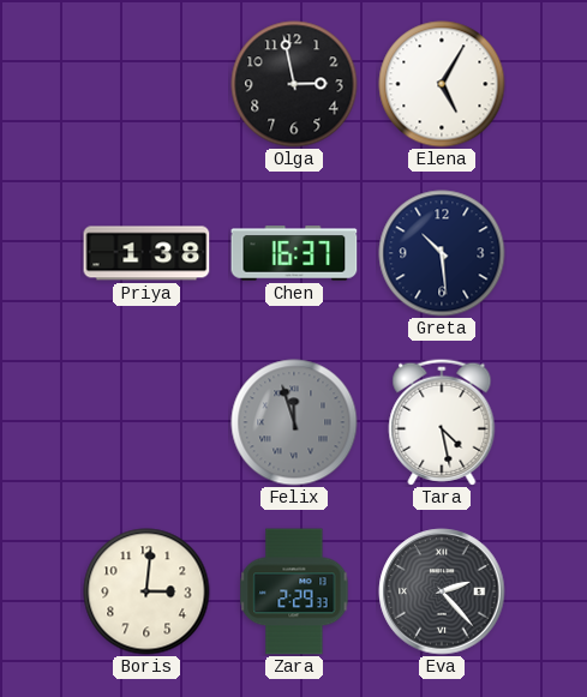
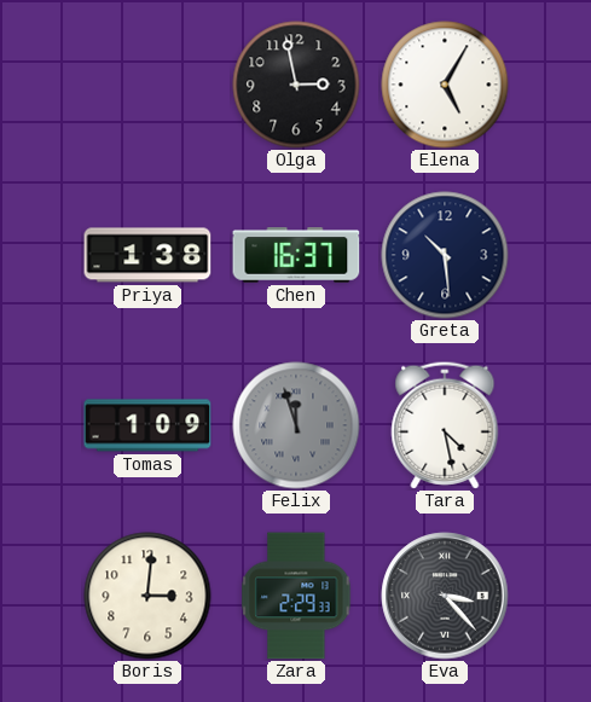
Tomas: none -> 1:09 (147, 425)
Eva: 2:23 -> 3:23 (445, 596)
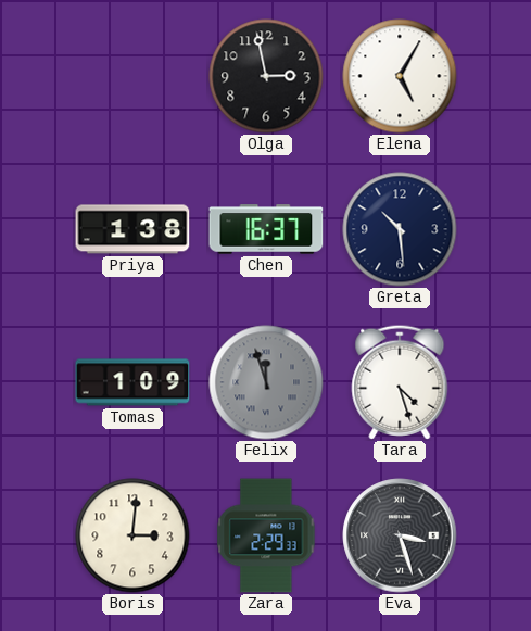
Tara: 4:28 -> 4:27 (400, 382)
Eva: 3:23 -> 3:27 (400, 535)
